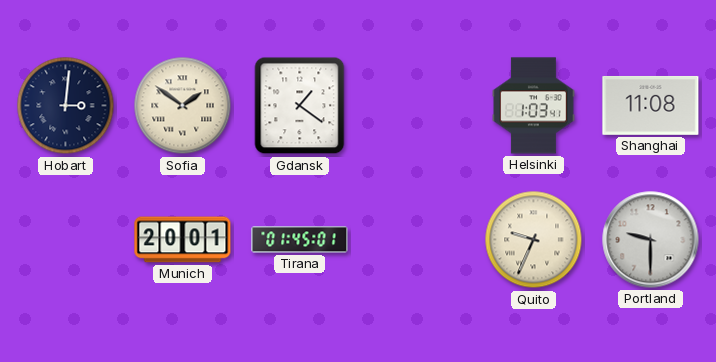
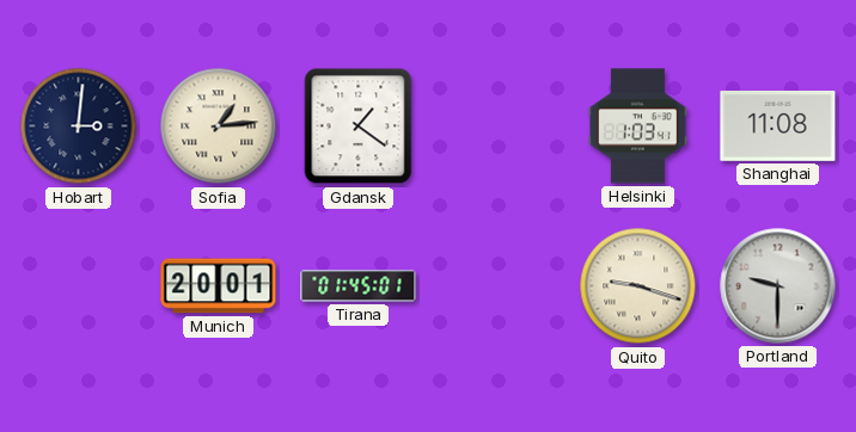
Sofia: 1:51 -> 1:14 (219, 126)
Quito: 9:34 -> 9:18 (638, 286)
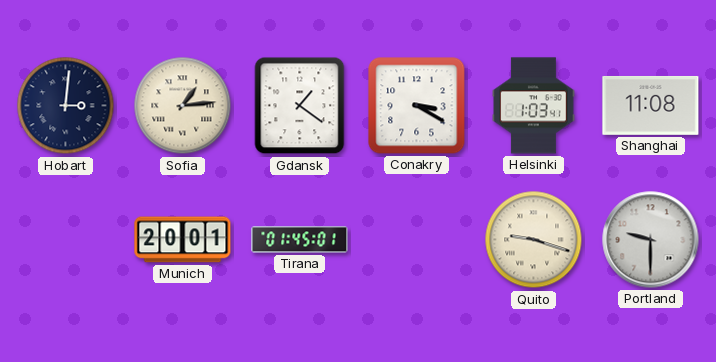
Conakry: none -> 3:20 (417, 106)
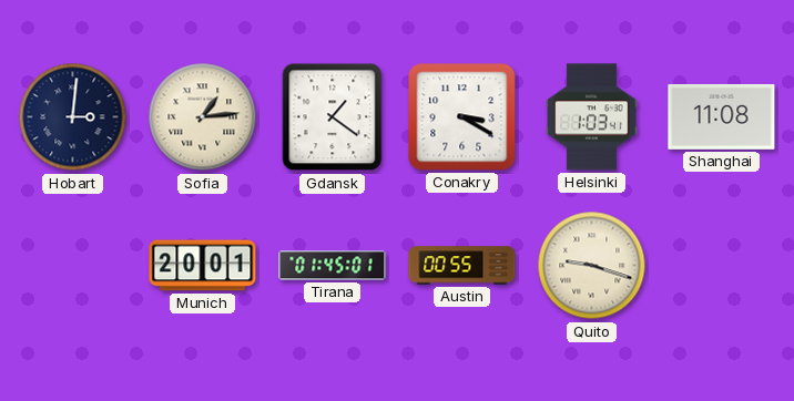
Austin: none -> 00:55 (462, 266)
Portland: 9:30 -> none (651, 240)
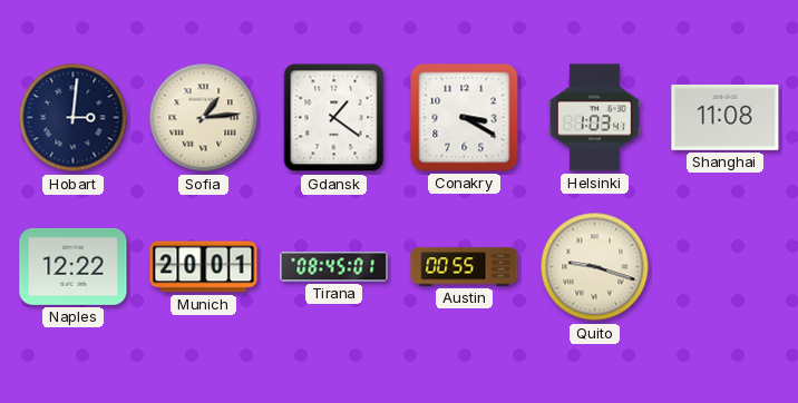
Naples: none -> 12:22 (74, 266)
Tirana: 01:45 -> 08:45 (334, 267)
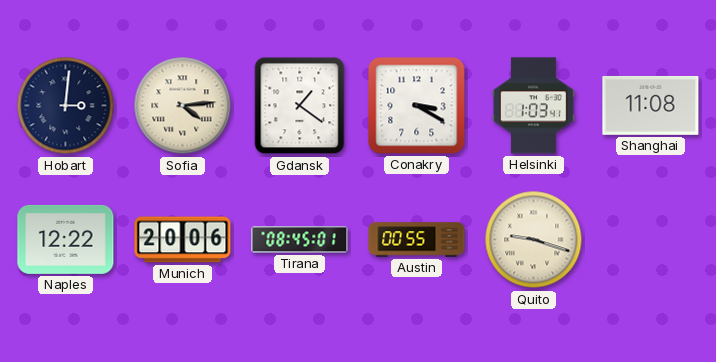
Sofia: 1:14 -> 4:14 (183, 106)
Munich: 20:01 -> 20:06 (183, 240)
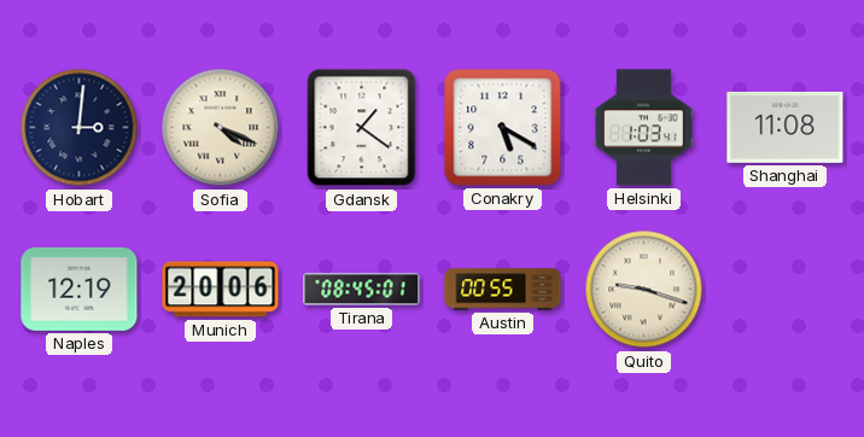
Sofia: 4:14 -> 4:19 (221, 128)
Conakry: 3:20 -> 5:20 (503, 128)
Naples: 12:22 -> 12:19 (80, 289)
